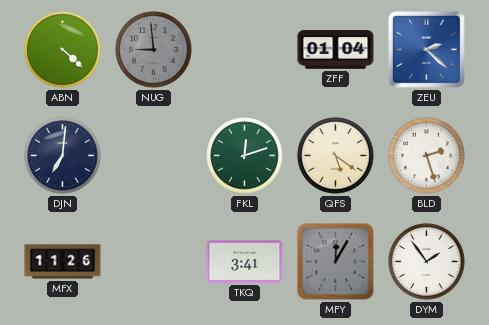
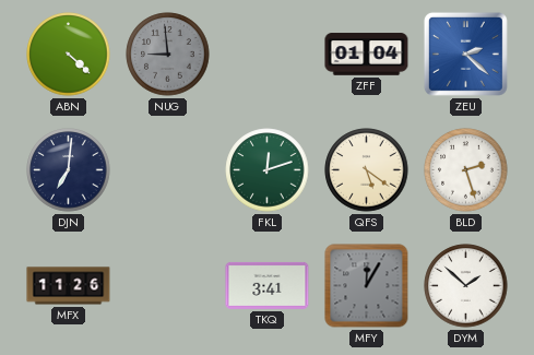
DYM: 1:54 -> 1:52 (466, 286)
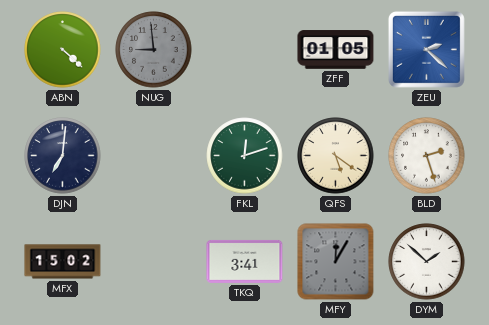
ZFF: 01:04 -> 01:05 (336, 50)
MFX: 11:26 -> 15:02 (63, 262)
